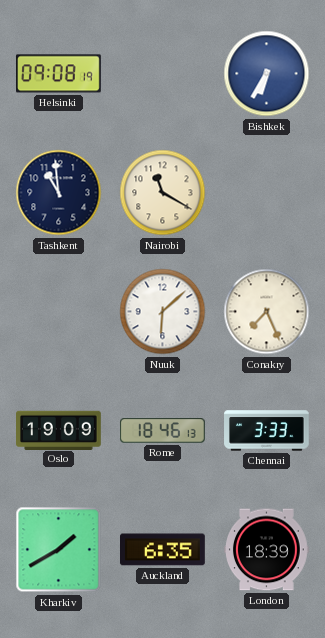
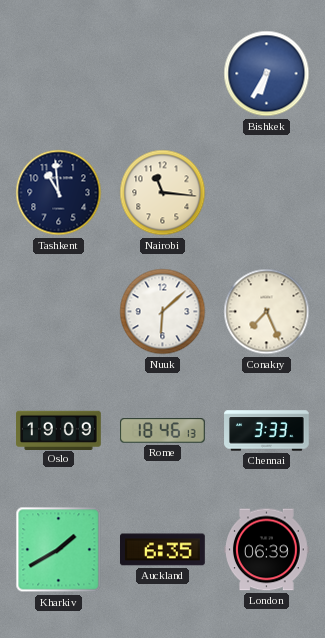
Helsinki: 09:08 -> none (59, 74)
Nairobi: 11:20 -> 11:16 (163, 193)
London: 18:39 -> 06:39 (267, 550)
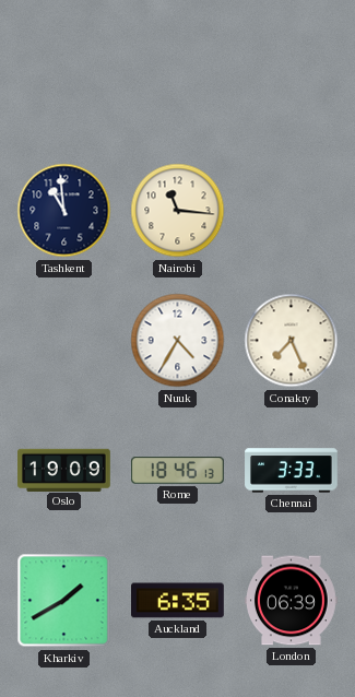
Bishkek: 6:35 -> none (267, 74)
Nuuk: 6:08 -> 4:35 (178, 341)
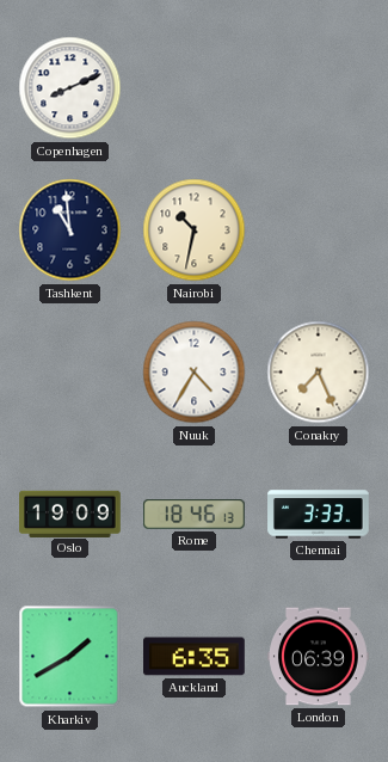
Copenhagen: none -> 8:11 (70, 88)
Nairobi: 11:16 -> 10:32 (195, 231)
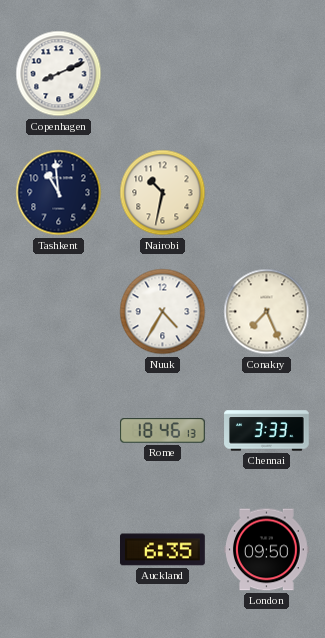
Oslo: 19:09 -> none (70, 514)
Kharkiv: 1:40 -> none (70, 657)
London: 06:39 -> 09:50 (267, 550)
